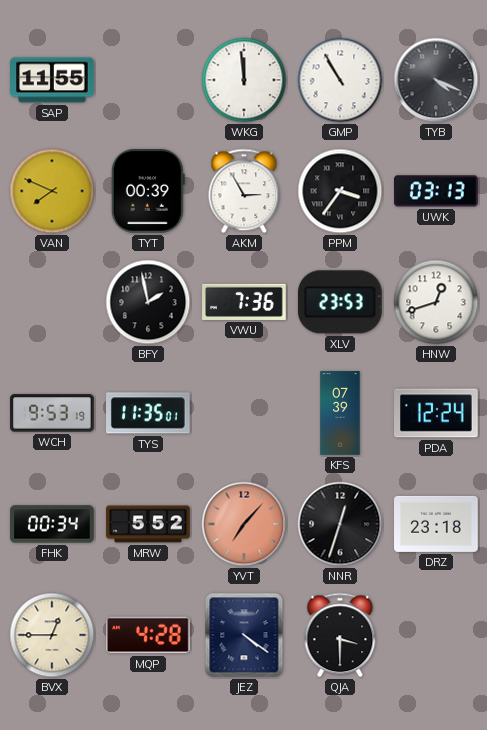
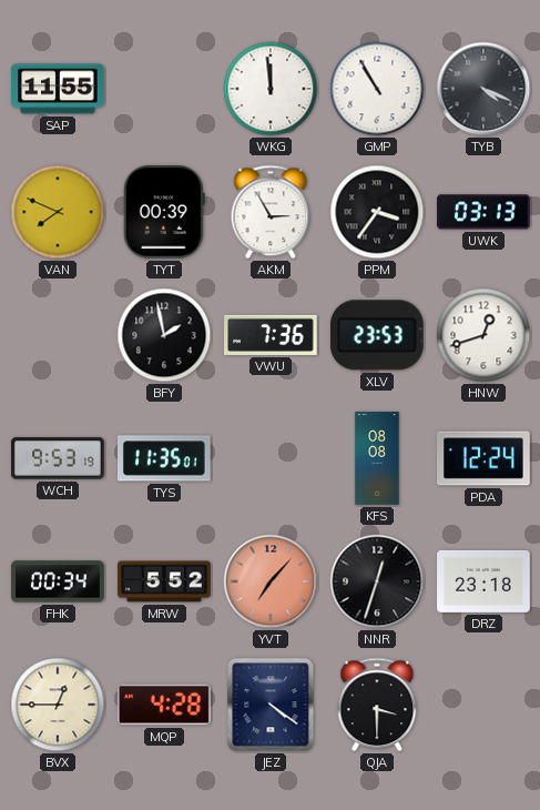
KFS: 07:39 -> 08:08 (377, 458)
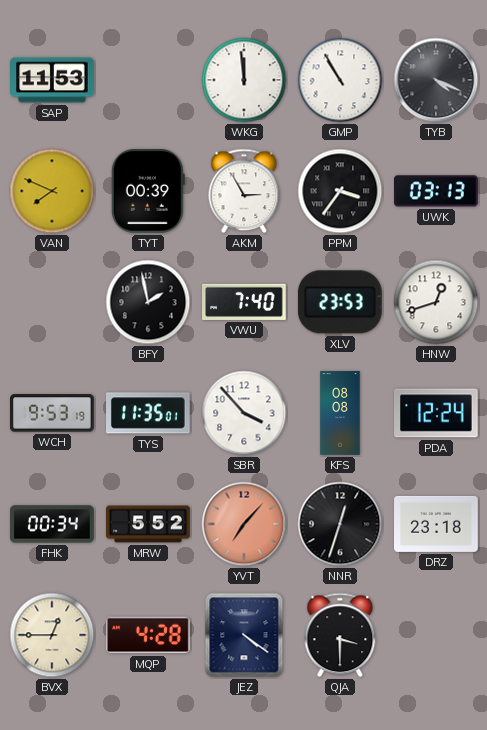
SAP: 11:55 -> 11:53 (52, 80)
VWU: 7:36 -> 7:40 (244, 302)
SBR: none -> 3:53 (244, 413)
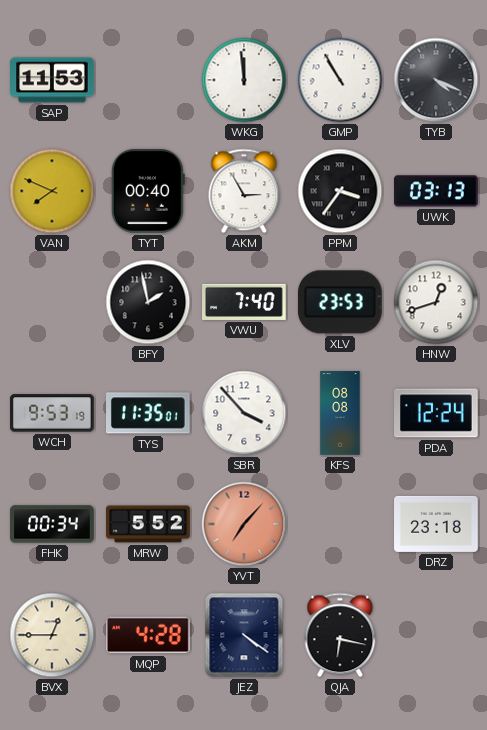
TYT: 00:39 -> 00:40 (148, 191)
NNR: 12:33 -> none (340, 524)
QJA: 3:30 -> 6:17 (340, 635)
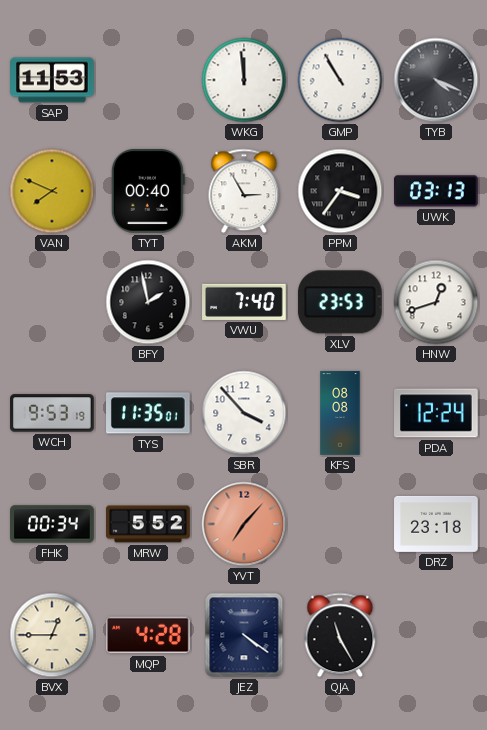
QJA: 6:17 -> 11:25 (340, 635)
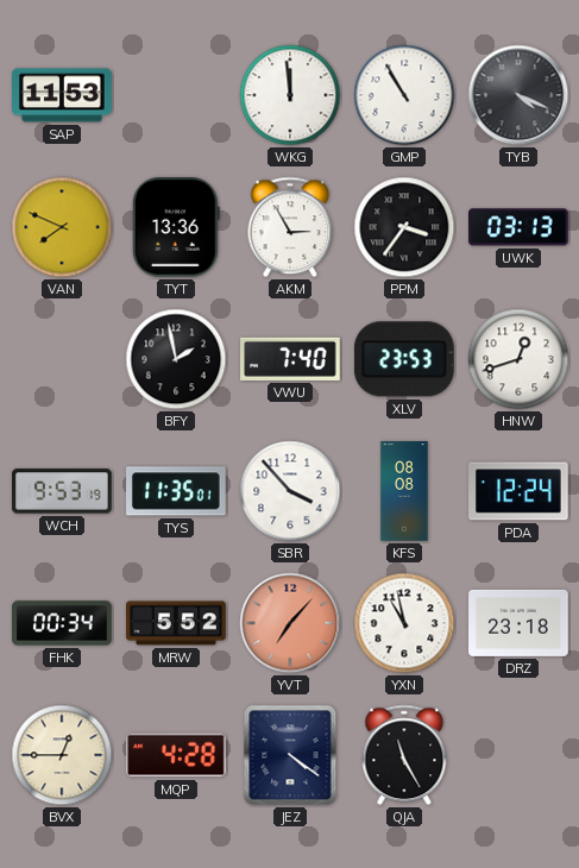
TYT: 00:40 -> 13:36 (176, 227)
YXN: none -> 10:58 (404, 623)
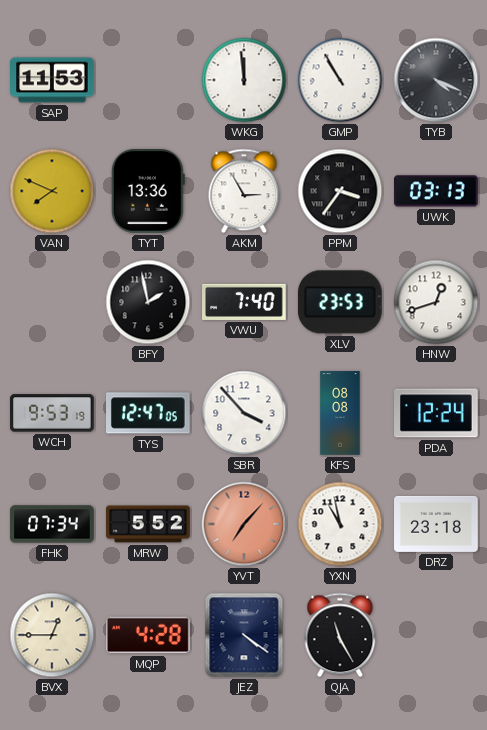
TYS: 11:35 -> 12:47 (149, 413)
FHK: 00:34 -> 07:34 (52, 524)
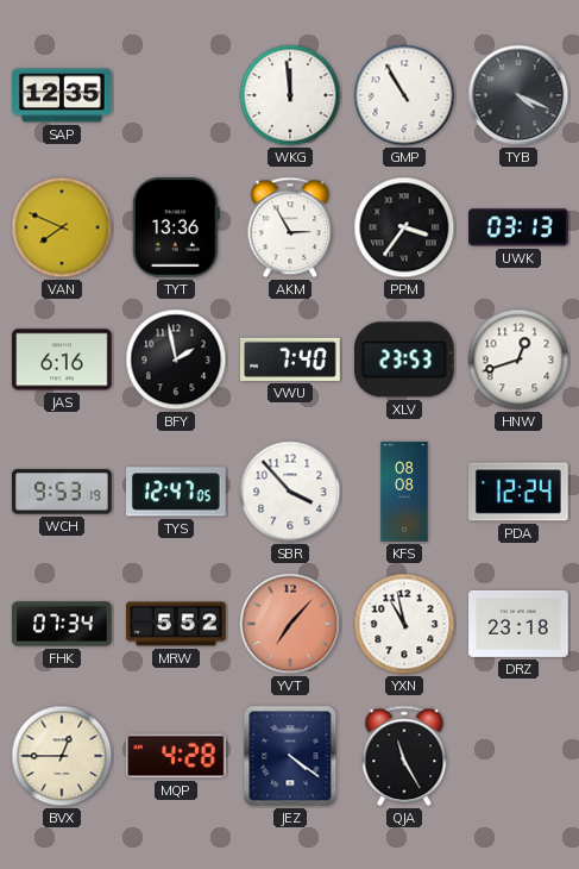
SAP: 11:53 -> 12:35 (62, 95)
JAS: none -> 6:16 (62, 360)
